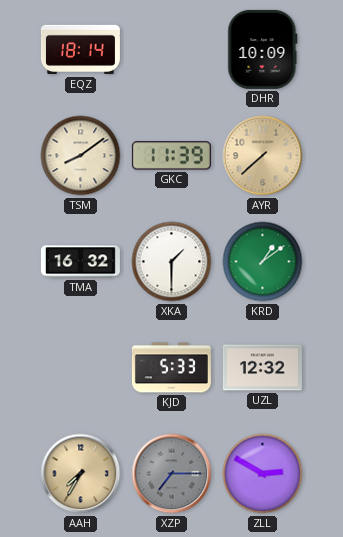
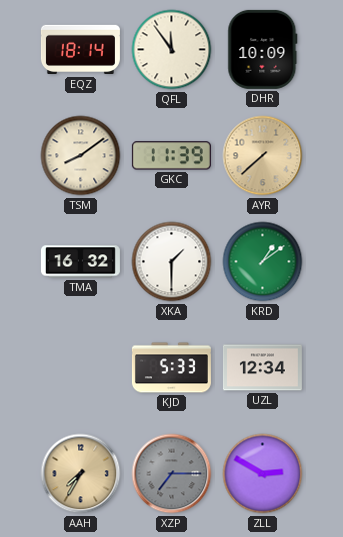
QFL: none -> 11:54 (172, 50)
UZL: 12:32 -> 12:34 (262, 368)
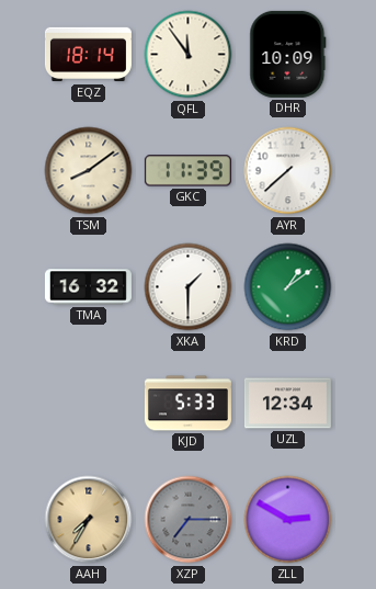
AYR dial: champagne -> white (288, 171)
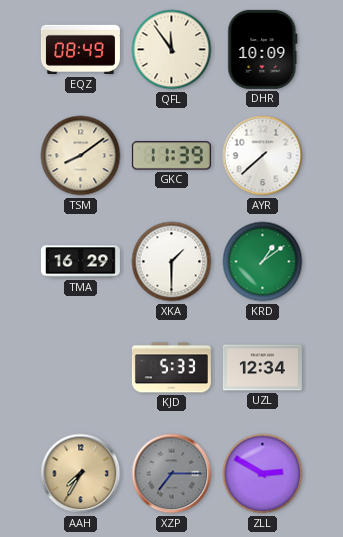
EQZ: 18:14 -> 08:49 (80, 50)
TMA: 16:32 -> 16:29 (80, 262)
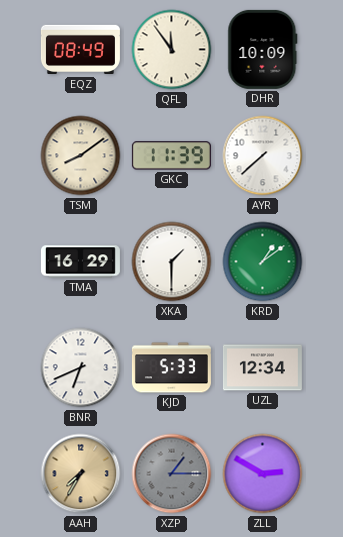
BNR: none -> 6:41 (81, 368)
XZP: 7:15 -> 1:15 (172, 474)
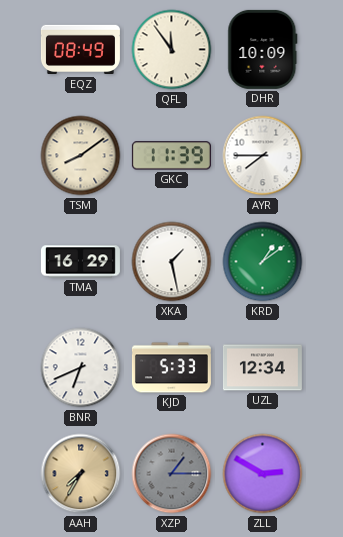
AYR: 7:38 -> 7:45 (263, 156)
XKA: 1:30 -> 1:28 (172, 262)
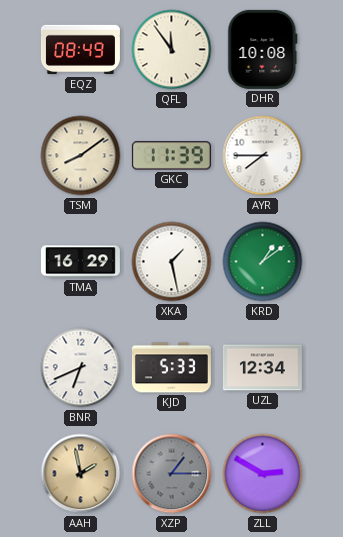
DHR: 10:09 -> 10:08 (263, 49)
AAH: 7:35 -> 1:58 (81, 474)
